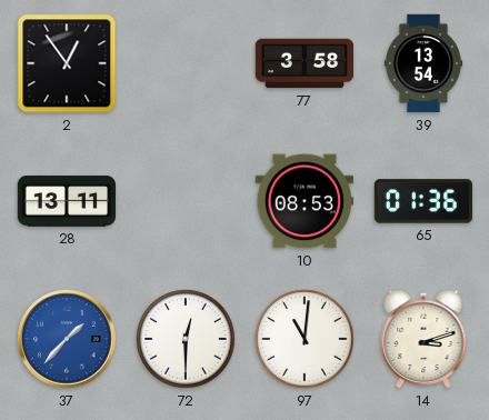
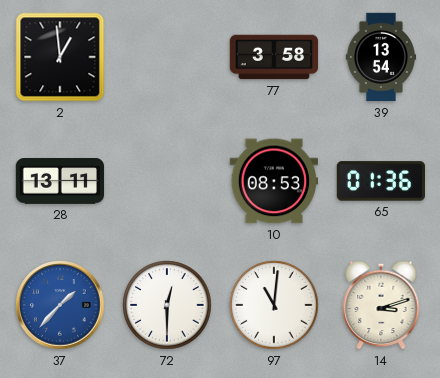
2: 12:54 -> 12:59 (60, 57)
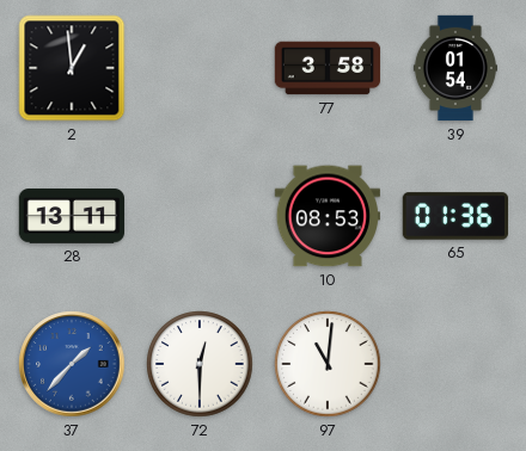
39: 13:54 -> 01:54 (454, 68)
14: 3:12 -> none (381, 305)
